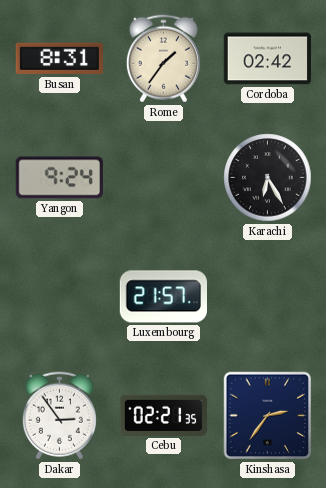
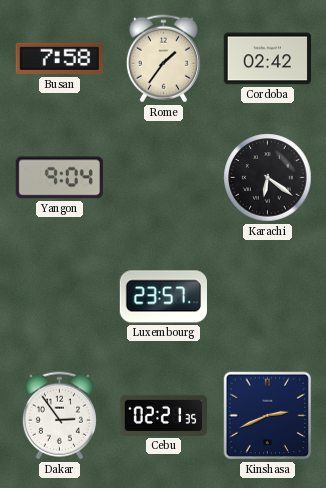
Busan: 8:31 -> 7:58 (59, 59)
Yangon: 9:24 -> 9:04 (59, 178)
Karachi: 6:25 -> 6:21 (268, 178)
Luxembourg: 21:57 -> 23:57 (163, 297)
Kinshasa: 2:36 -> 2:41 (268, 416)
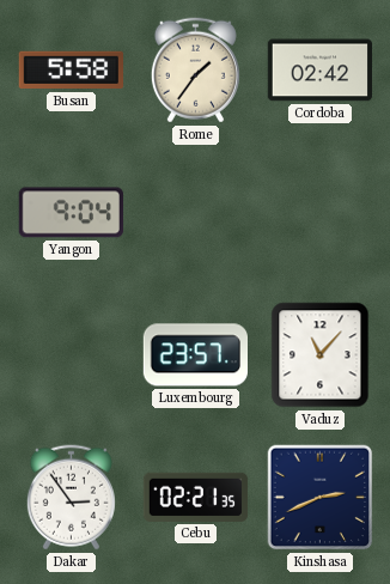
Busan: 7:58 -> 5:58 (71, 71)
Karachi: 6:21 -> none (268, 178)
Vaduz: none -> 11:07 (321, 355)
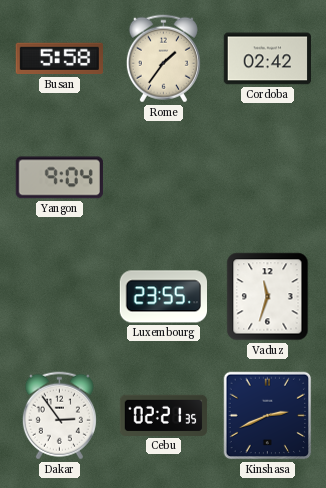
Luxembourg: 23:57 -> 23:55 (163, 297)
Vaduz: 11:07 -> 11:33 (268, 297)
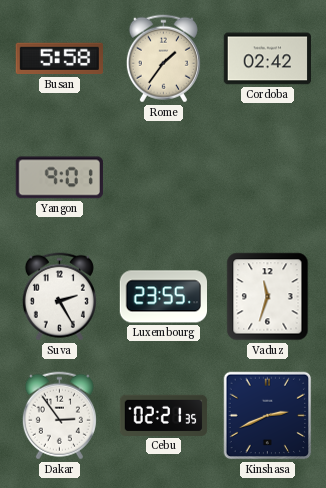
Yangon: 9:04 -> 9:01 (59, 178)
Suva: none -> 2:25 (59, 297)
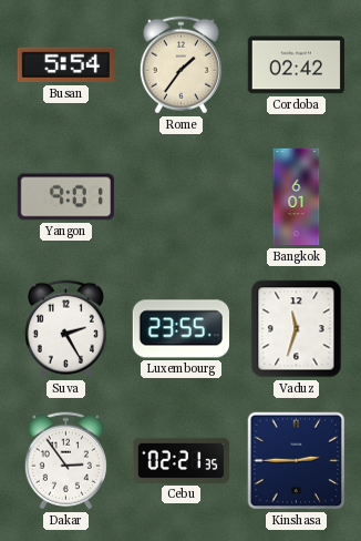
Busan: 5:58 -> 5:54 (65, 65)
Bangkok: none -> 6:01 (297, 197)
Kinshasa: 2:41 -> 2:45 (297, 461)
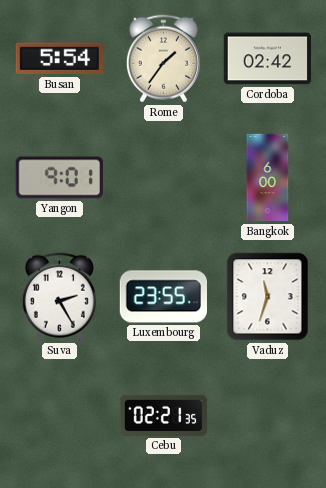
Bangkok: 6:01 -> 6:00 (268, 178)
Dakar: 2:54 -> none (65, 461)
Kinshasa: 2:45 -> none (297, 461)
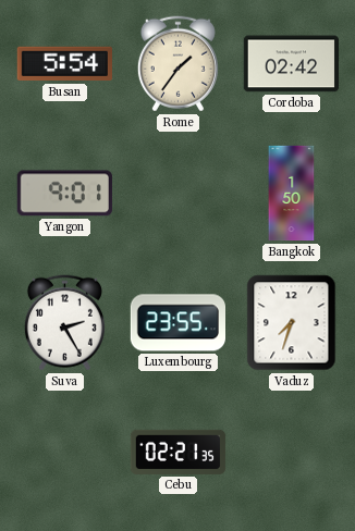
Bangkok: 6:00 -> 1:50 (292, 194)
Vaduz: 11:33 -> 7:33 (292, 323)
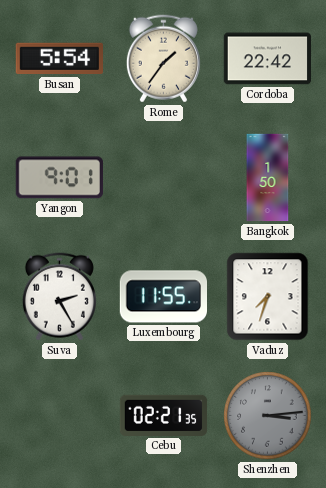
Cordoba: 02:42 -> 22:42 (267, 59)
Luxembourg: 23:55 -> 11:55 (163, 297)
Shenzhen: none -> 3:14 (268, 416)
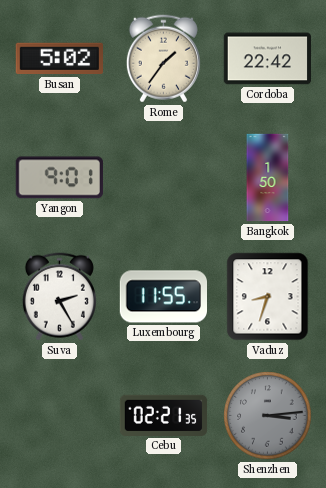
Busan: 5:54 -> 5:02 (59, 59)
Vaduz: 7:33 -> 8:33 (268, 297)
